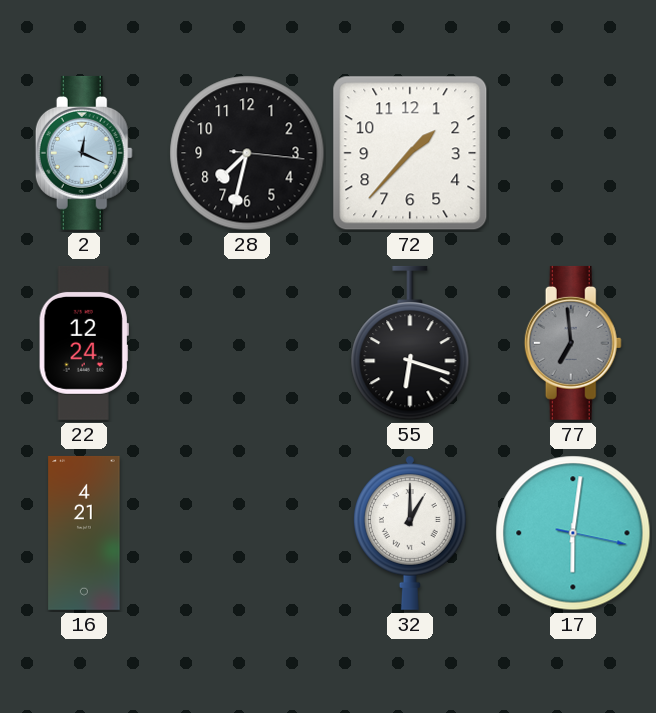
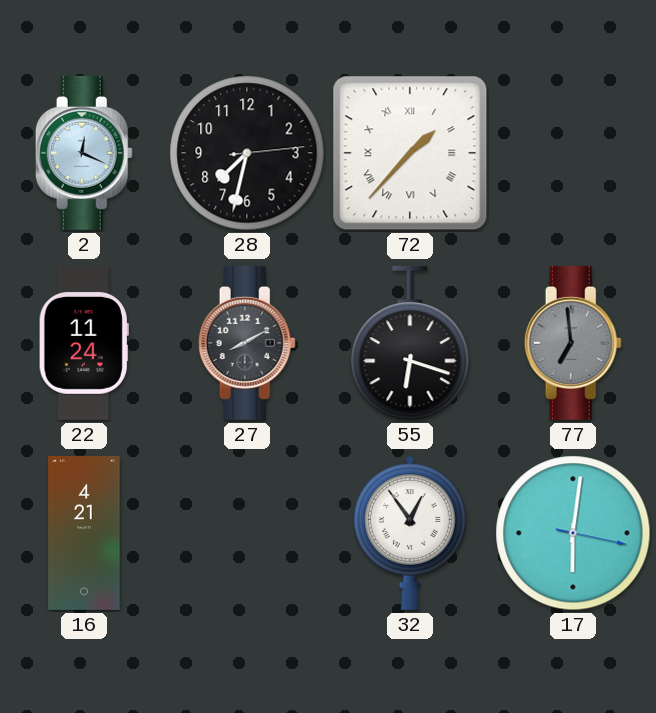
28: 7:32:16 -> 7:32:14 (247, 153)
72 numerals: Arabic -> Roman (410, 153)
22: 12:24 -> 11:24 (84, 343)
27: none -> 8:10 (247, 343)
32: 1:00 -> 12:54 (411, 533)
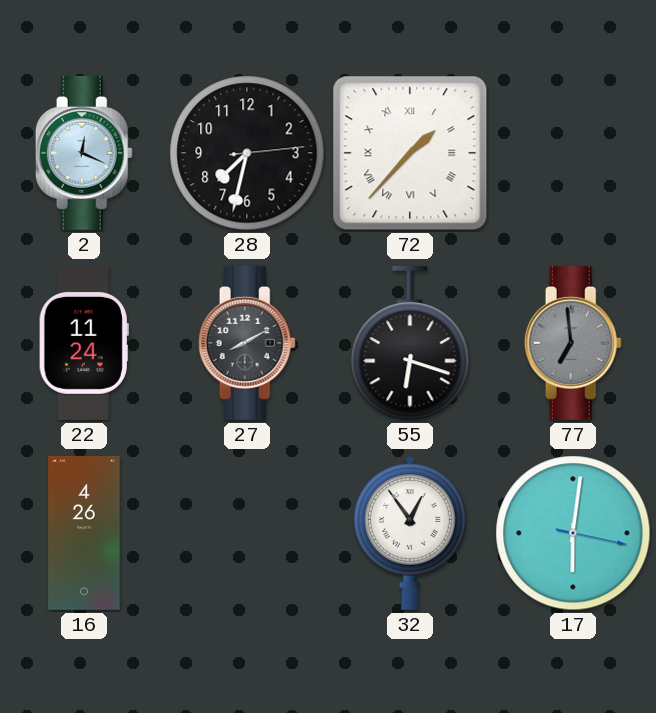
16: 4:21 -> 4:26 (84, 533)
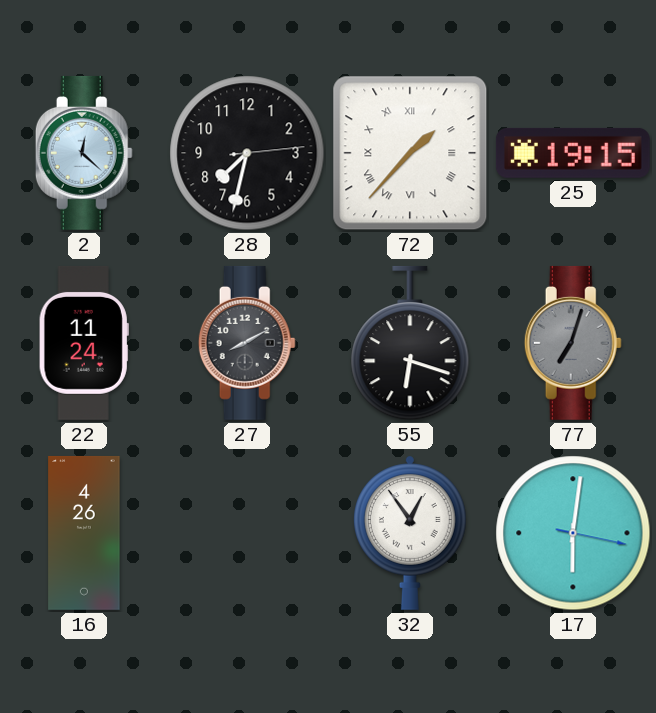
2: 12:19 -> 12:22 (84, 153)
25: none -> 19:15 (573, 153)
77: 6:59 -> 7:03 (573, 343)
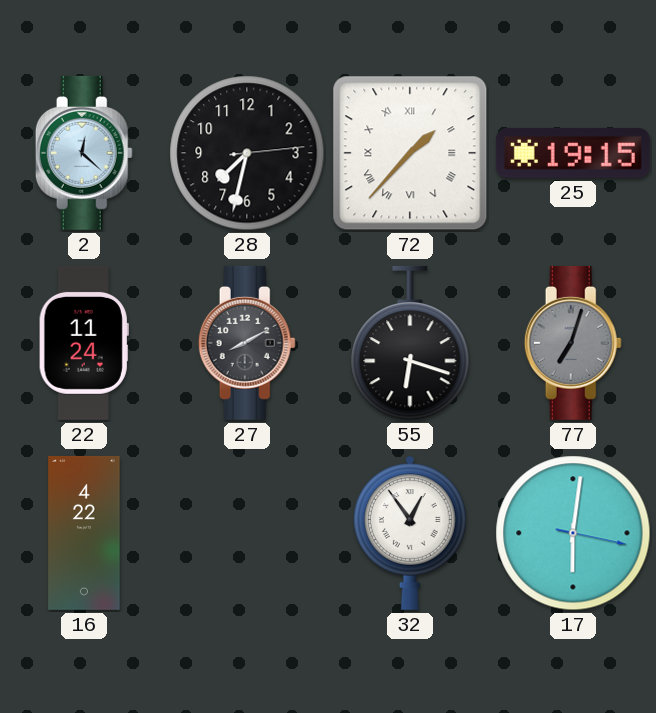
16: 4:26 -> 4:22 (84, 533)
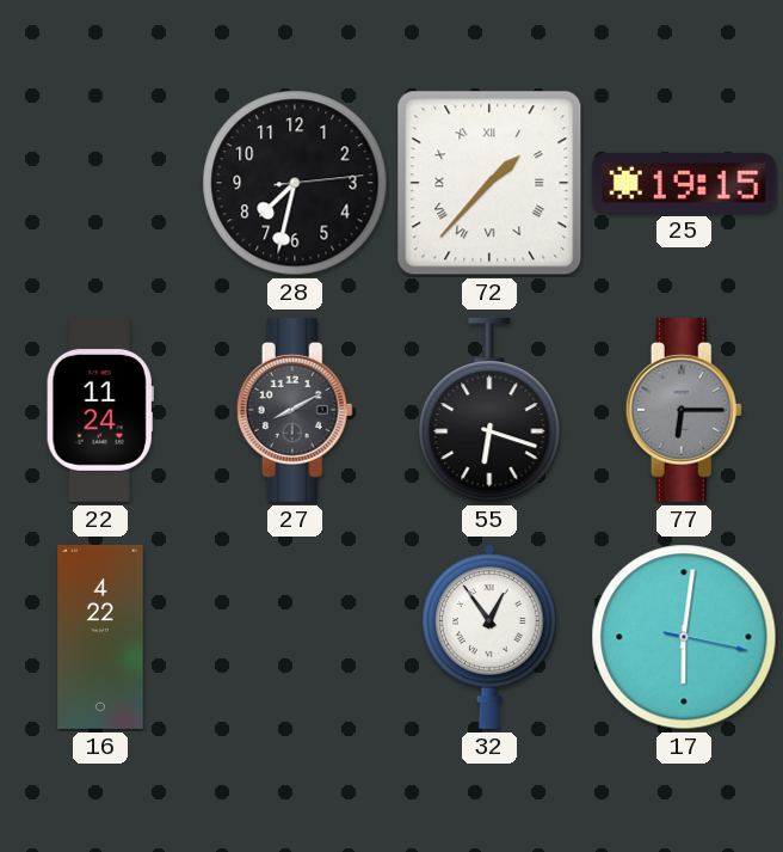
2: 12:22 -> none (84, 153)
77: 7:03 -> 6:15 (684, 410)
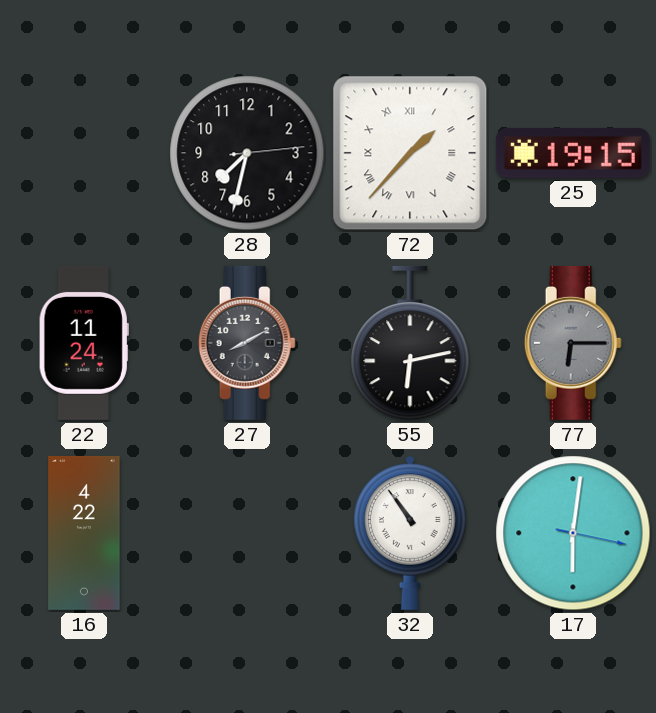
55: 6:18 -> 6:13 (410, 343)
32: 12:54 -> 10:54 (411, 533)
